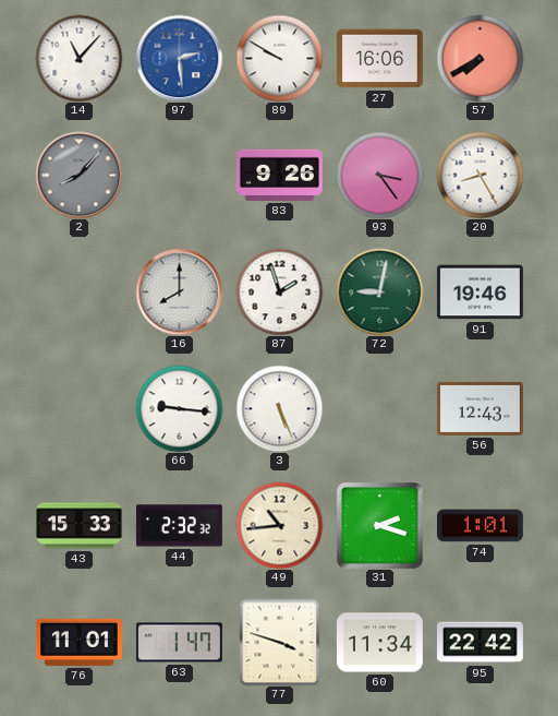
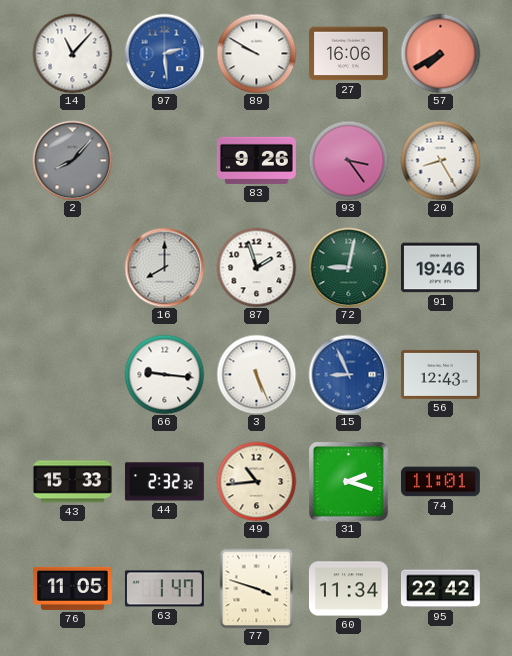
15: none -> 8:56 (348, 374)
74: 1:01 -> 11:01 (440, 482)
76: 11:01 -> 11:05 (73, 588)
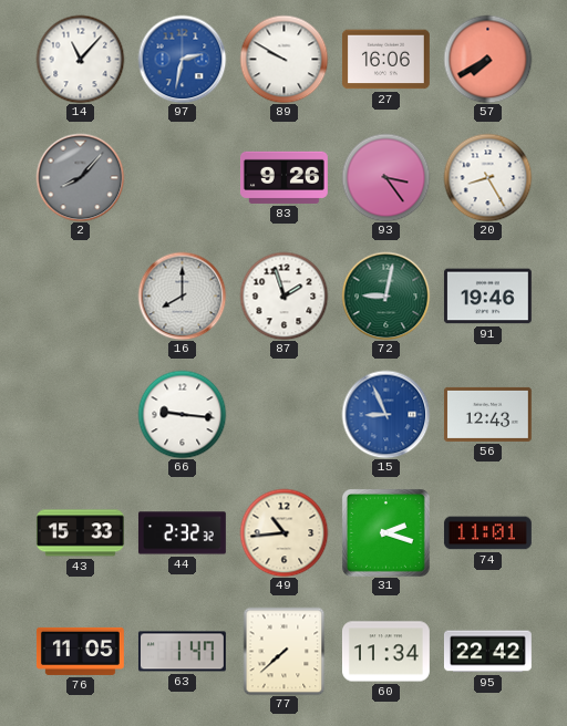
97: 2:29 -> 2:32 (182, 59)
3: 5:26 -> none (256, 374)
77: 3:48 -> 7:38 (285, 651)
